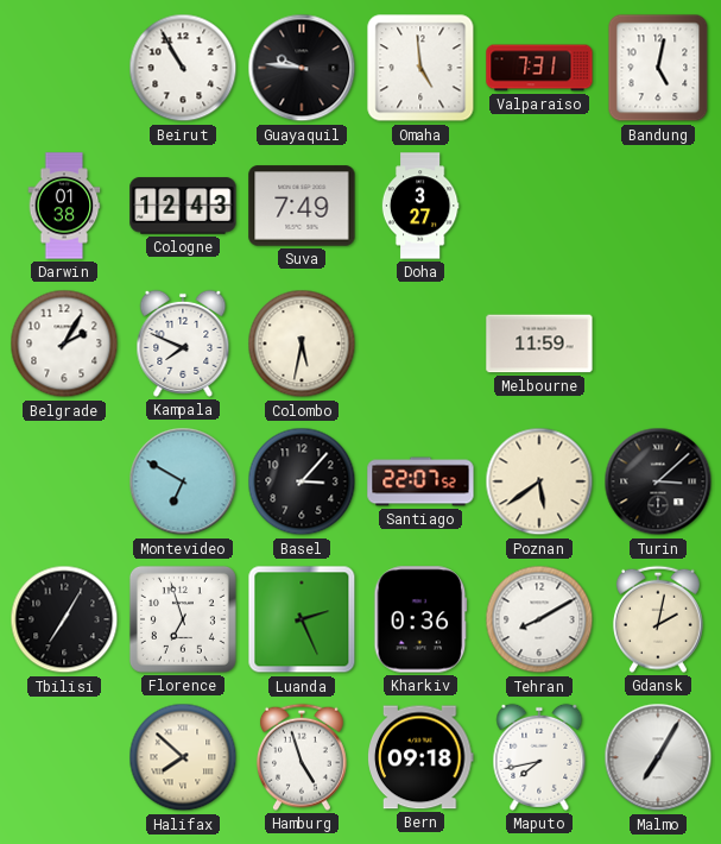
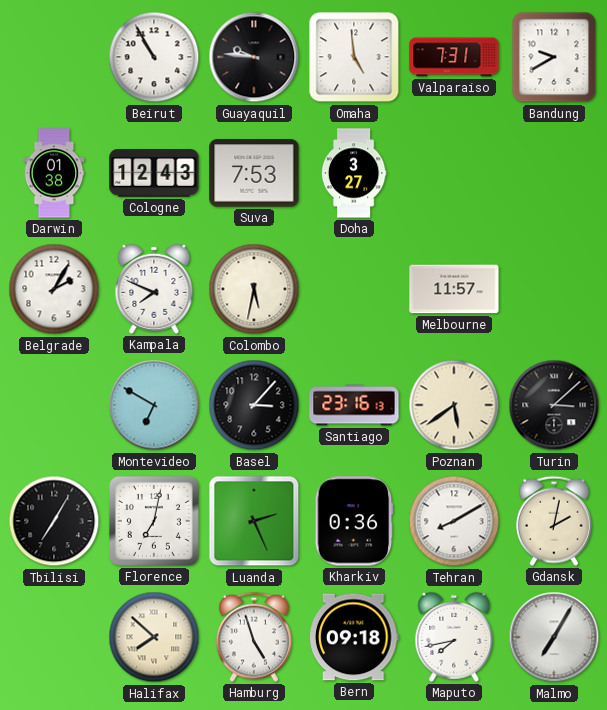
Bandung: 5:02 -> 9:40 (554, 57)
Suva: 7:49 -> 7:53 (254, 173)
Melbourne: 11:59 -> 11:57 (454, 289)
Santiago: 22:07 -> 23:16 (354, 405)
Florence: 6:57 -> 7:02 (154, 521)
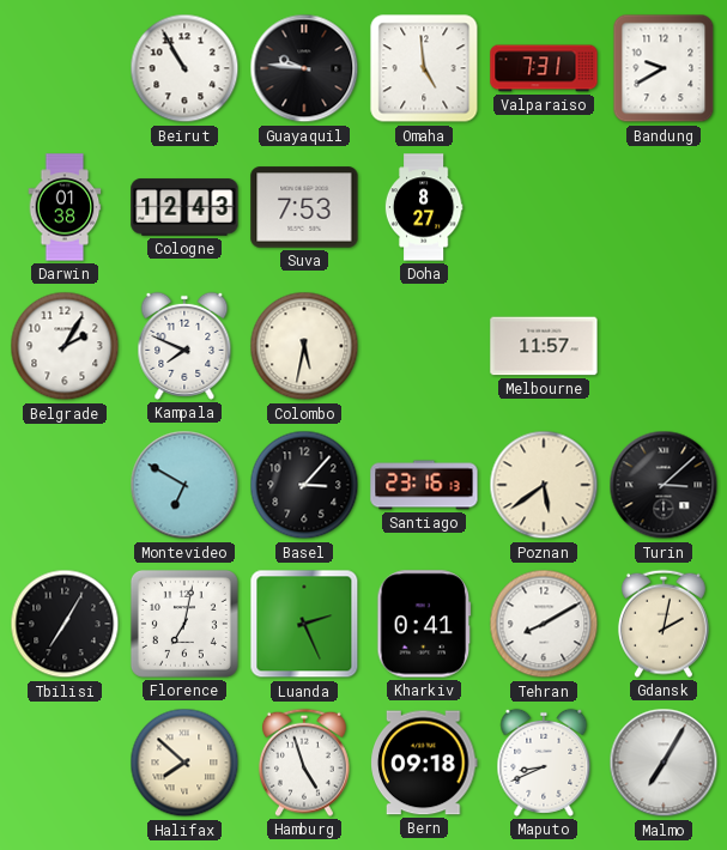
Doha: 3:27 -> 8:27 (424, 207)
Kharkiv: 0:36 -> 0:41 (424, 624)
Maputo: 7:43 -> 8:41 (544, 763)
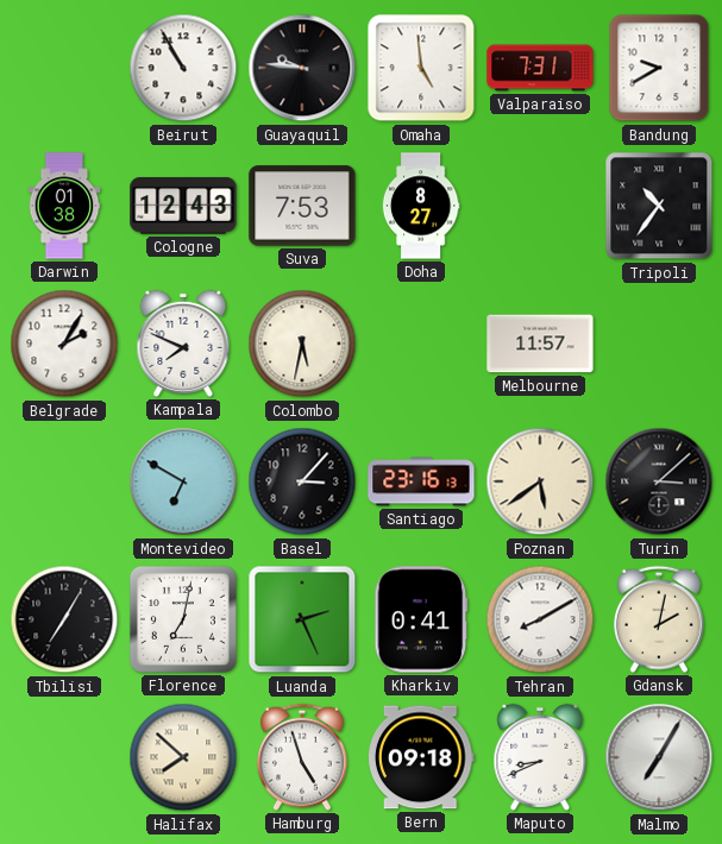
Tripoli: none -> 10:36 (659, 206)
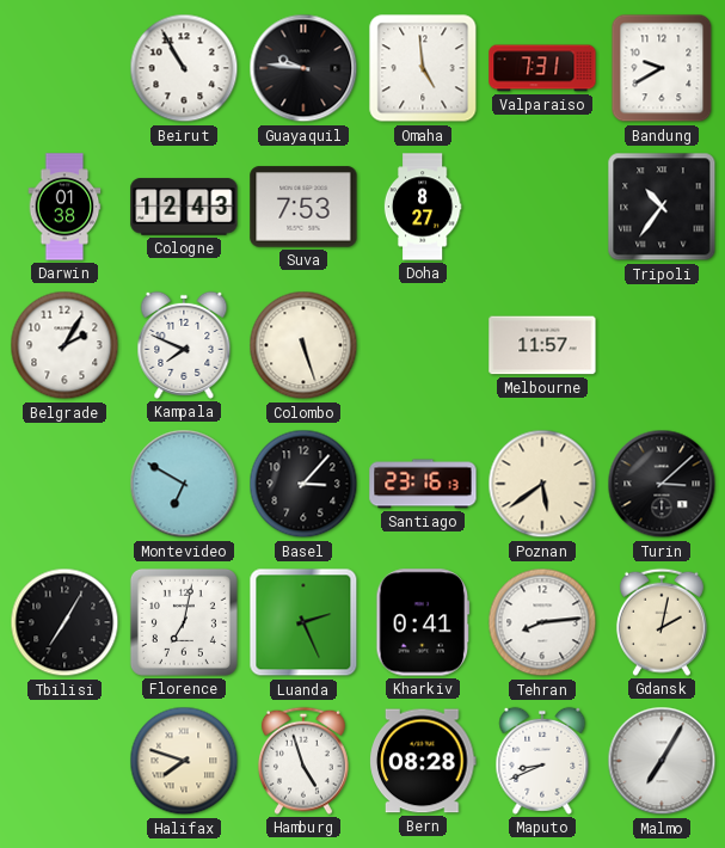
Colombo: 5:32 -> 5:27 (303, 345)
Tehran: 8:10 -> 8:14 (542, 622)
Halifax: 7:52 -> 7:48 (184, 761)
Bern: 09:18 -> 08:28 (424, 761)
